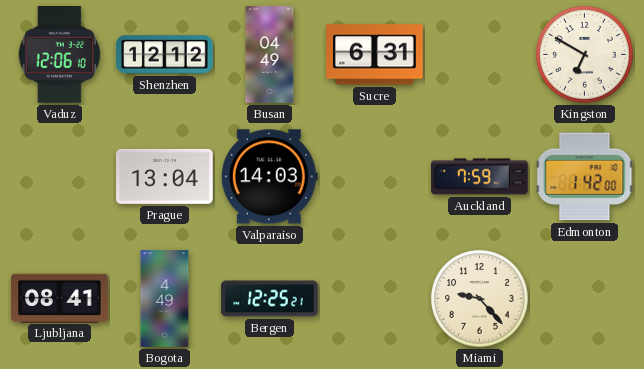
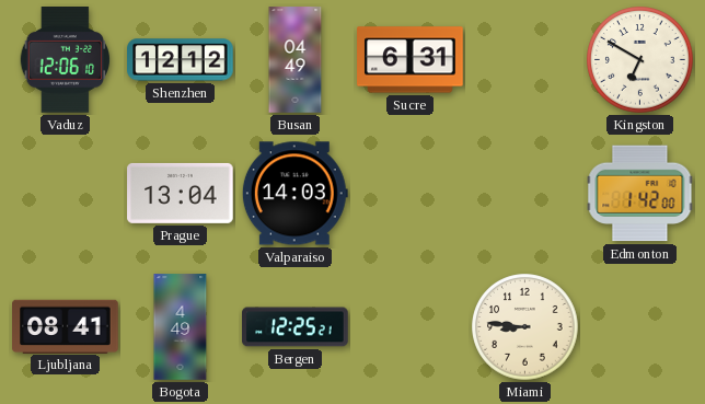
Auckland: 7:59 -> none (480, 177)
Miami: 9:23 -> 8:46 (525, 327)
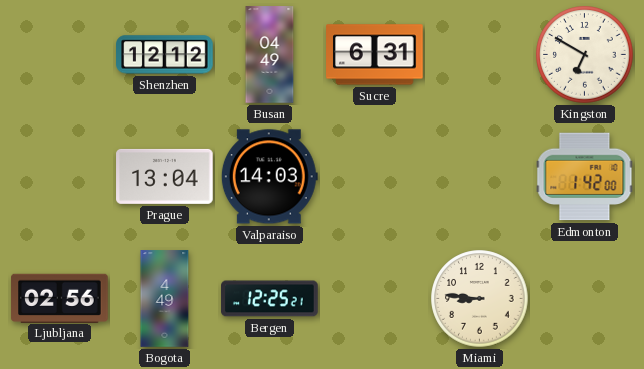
Vaduz: 12:06 -> none (66, 60)
Ljubljana: 08:41 -> 02:56 (60, 298)
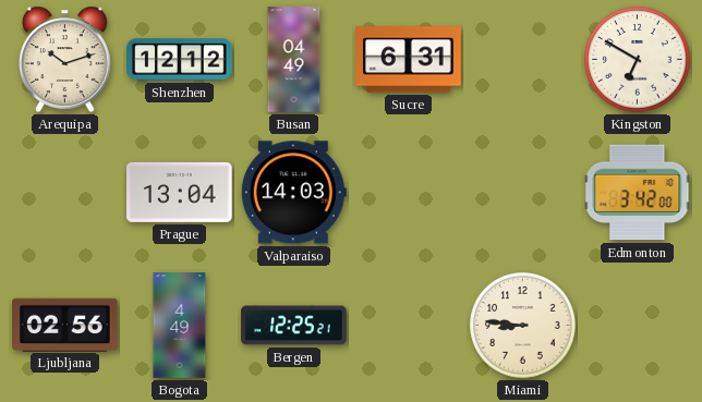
Arequipa: none -> 10:12 (65, 59)
Edmonton: 1:42 -> 3:42 (638, 193)
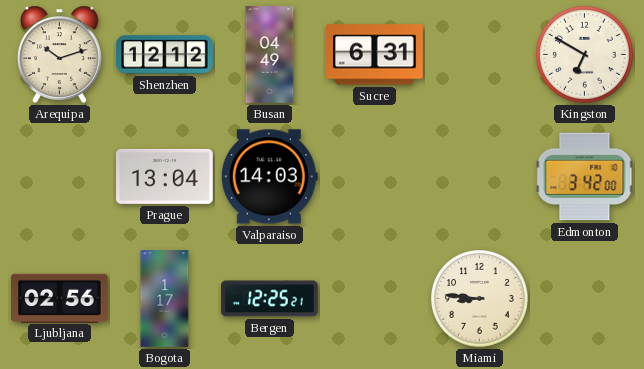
Bogota: 4:49 -> 1:17 (165, 299)
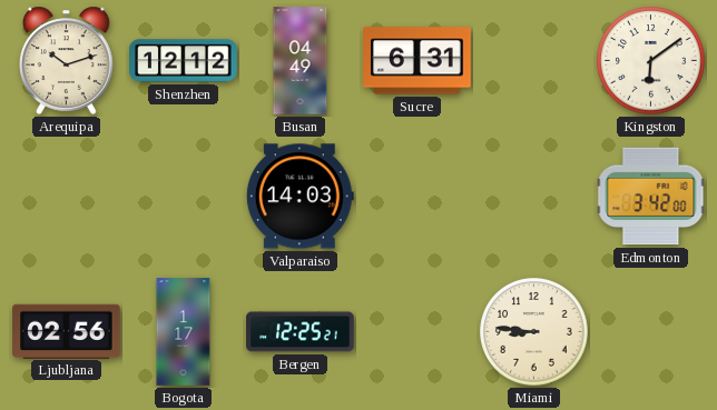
Kingston: 6:50 -> 6:09 (651, 61)
Prague: 13:04 -> none (165, 176)
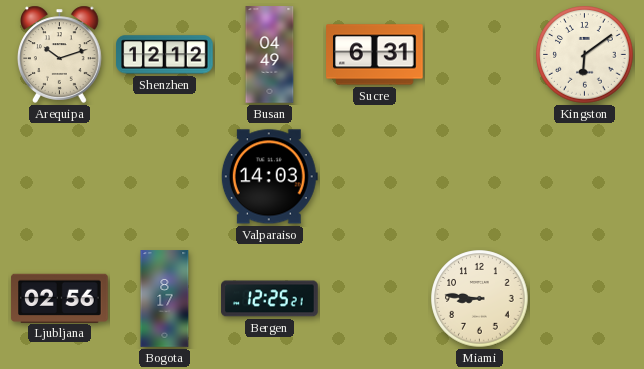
Edmonton: 3:42 -> none (651, 197)
Bogota: 1:17 -> 8:17 (165, 299)
